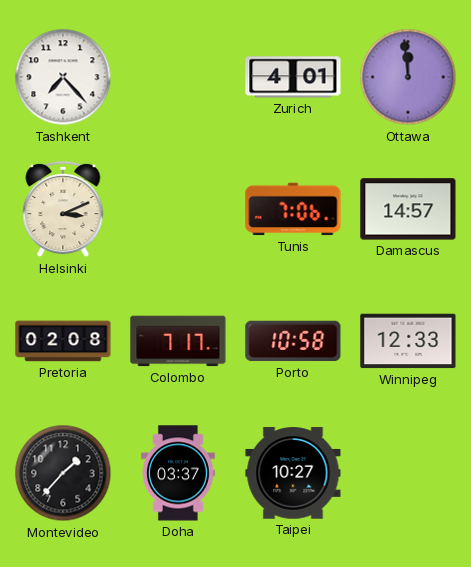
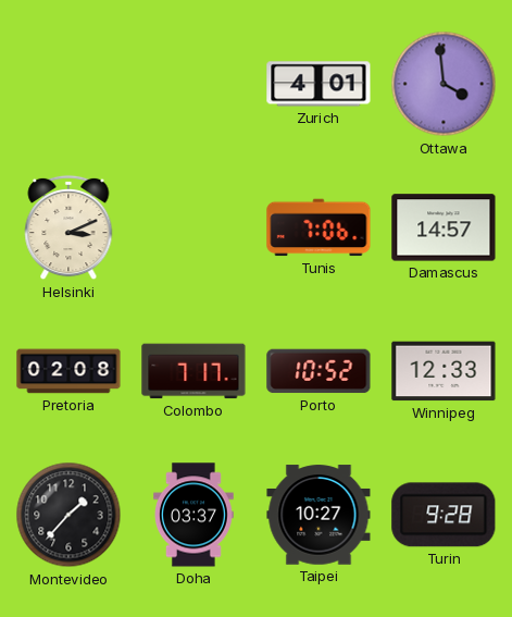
Tashkent: 7:23 -> none (63, 77)
Ottawa: 11:59 -> 3:59 (444, 84)
Porto: 10:58 -> 10:52 (319, 371)
Turin: none -> 9:28 (444, 515)
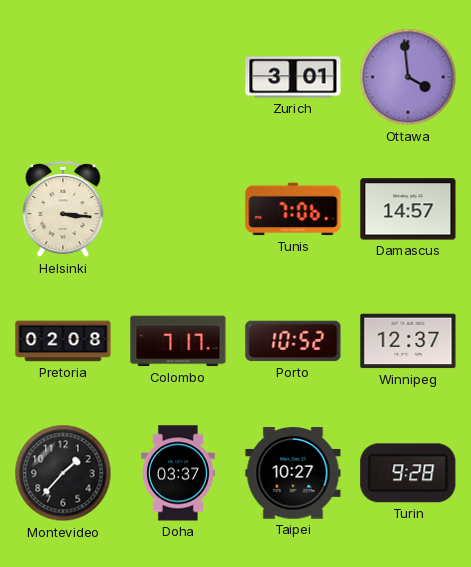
Zurich: 4:01 -> 3:01 (293, 77)
Helsinki: 3:11 -> 3:16 (63, 209)
Winnipeg: 12:33 -> 12:37 (408, 341)
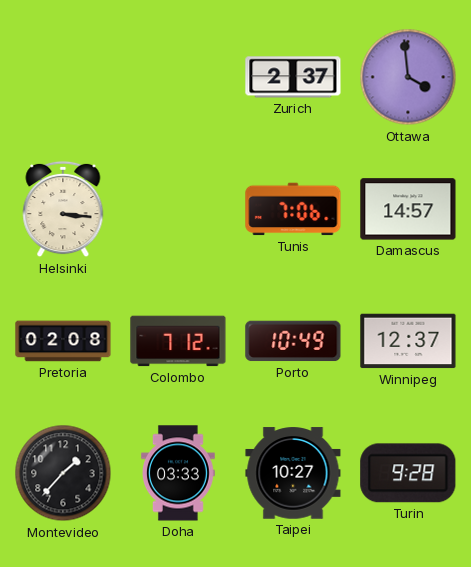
Zurich: 3:01 -> 2:37 (293, 77)
Colombo: 7:17 -> 7:12 (178, 341)
Porto: 10:52 -> 10:49 (293, 341)
Doha: 03:37 -> 03:33 (179, 473)
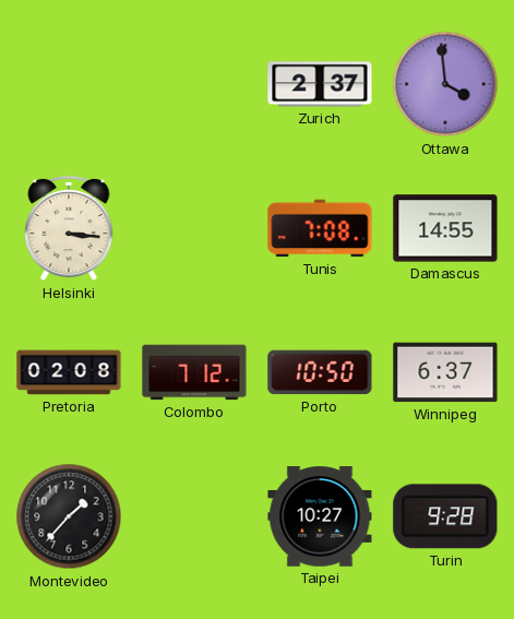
Tunis: 7:06 -> 7:08 (320, 228)
Damascus: 14:57 -> 14:55 (445, 228)
Porto: 10:49 -> 10:50 (320, 372)
Winnipeg: 12:37 -> 6:37 (445, 372)
Doha: 03:33 -> none (179, 473)
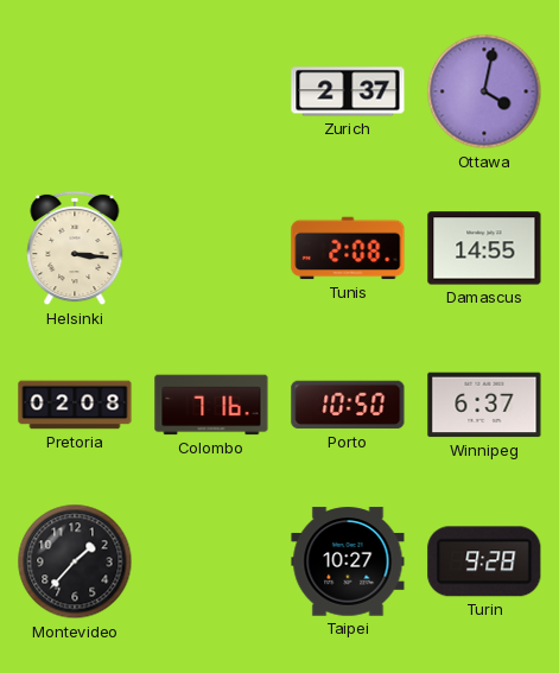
Ottawa: 3:59 -> 4:02 (484, 91)
Tunis: 7:08 -> 2:08 (348, 248)
Colombo: 7:12 -> 7:16 (211, 405)
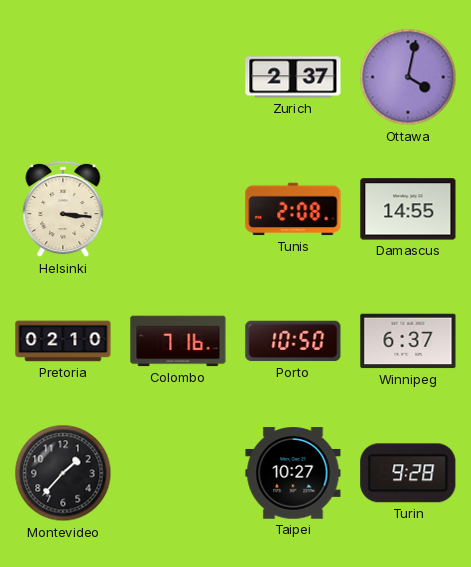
Pretoria: 02:08 -> 02:10 (63, 341)
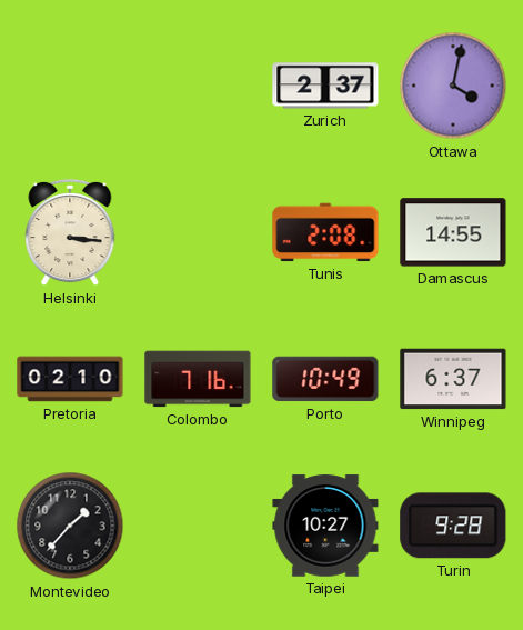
Porto: 10:50 -> 10:49 (325, 379)
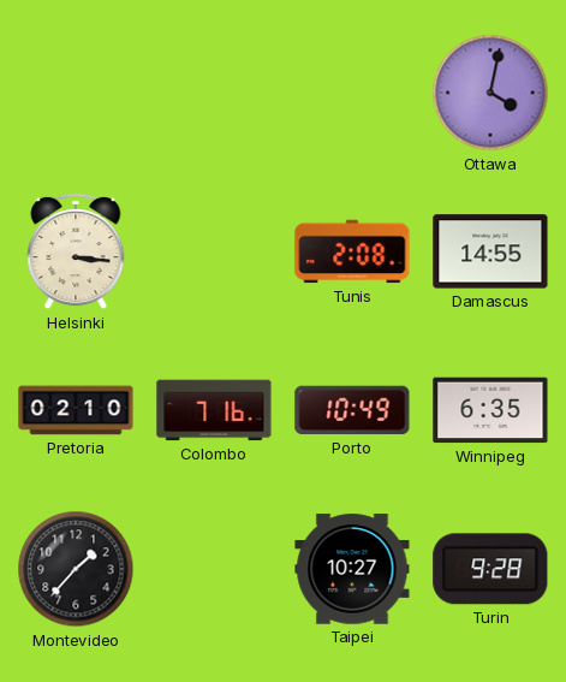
Zurich: 2:37 -> none (325, 86)
Winnipeg: 6:37 -> 6:35 (490, 410)
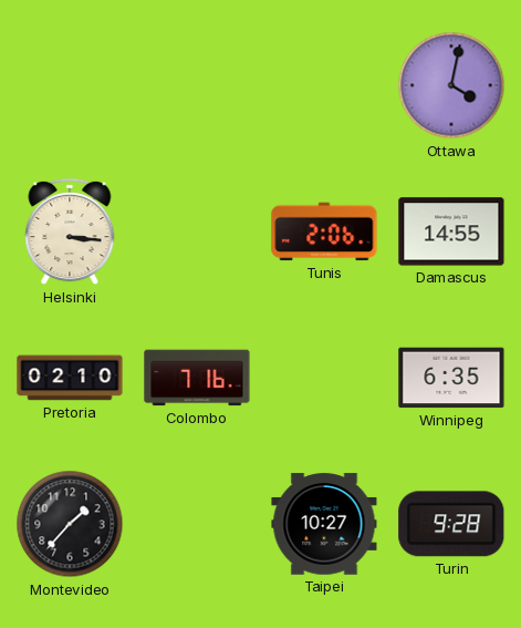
Tunis: 2:08 -> 2:06 (324, 231)
Porto: 10:49 -> none (352, 410)
